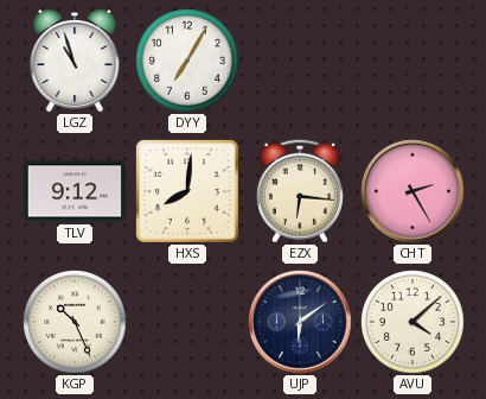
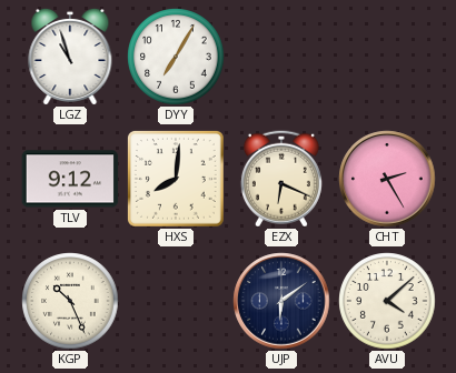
EZX: 6:16 -> 6:19 (281, 179)
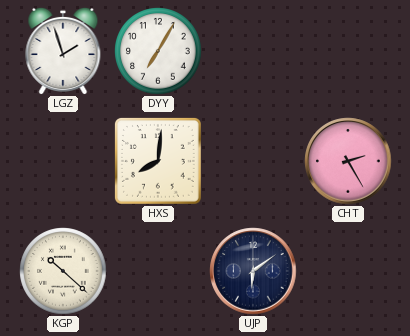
LGZ: 10:57 -> 1:57 (63, 50)
TLV: 9:12 -> none (70, 179)
EZX: 6:19 -> none (281, 179)
KGP: 10:26 -> 10:22 (63, 271)
AVU: 4:08 -> none (387, 301)
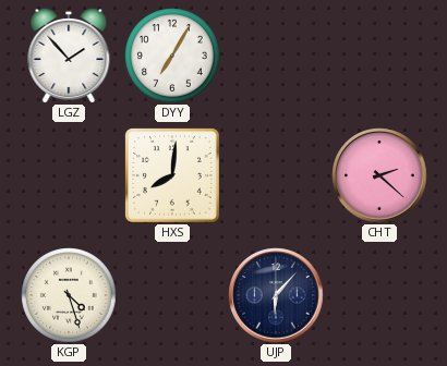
LGZ: 1:57 -> 1:53 (69, 54)
CHT: 2:25 -> 2:22 (379, 175)
KGP: 10:22 -> 4:27 (69, 295)
UJP: 6:09 -> 6:07 (276, 295)
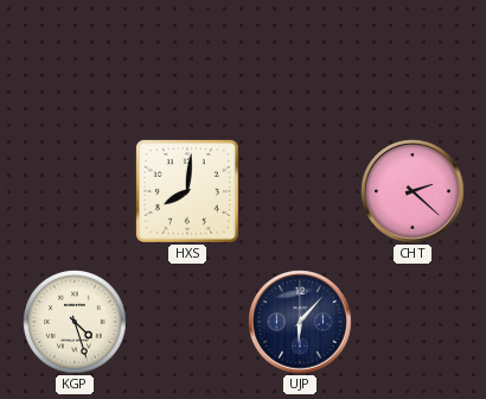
LGZ: 1:53 -> none (69, 54)
DYY: 7:05 -> none (172, 56)
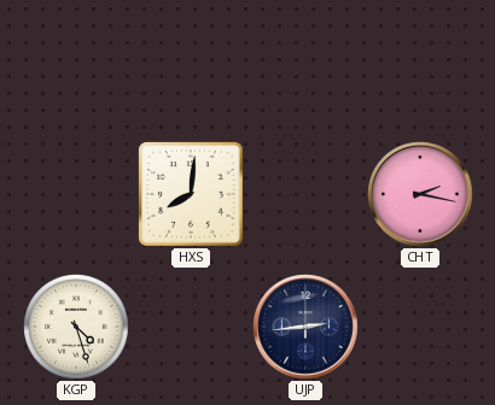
CHT: 2:22 -> 2:17 (420, 194)
UJP: 6:07 -> 2:44 (305, 327)
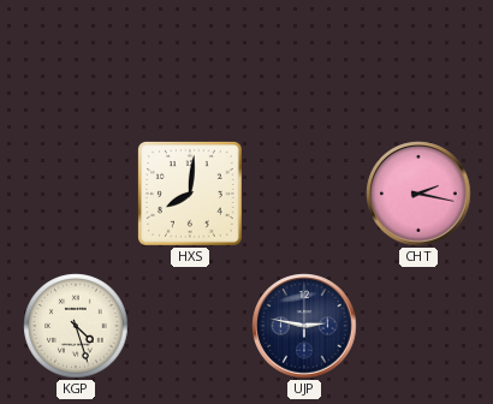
UJP: 2:44 -> 2:47 (304, 326)
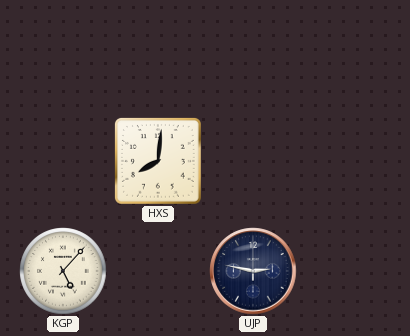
CHT: 2:17 -> none (418, 194)
KGP: 4:27 -> 5:07 (63, 271)
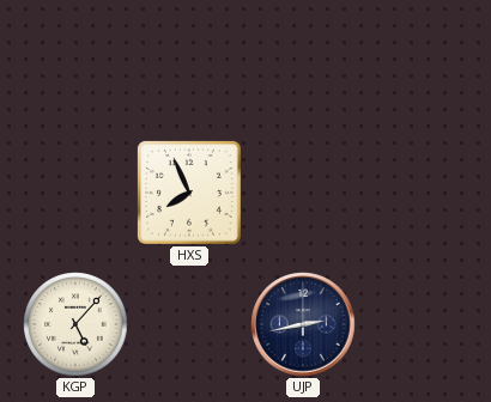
HXS: 8:01 -> 7:56 (189, 193)
UJP: 2:47 -> 2:43 (303, 324)
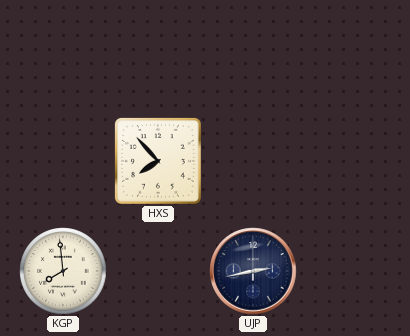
HXS: 7:56 -> 7:53 (158, 161)
KGP: 5:07 -> 7:59 (63, 271)
